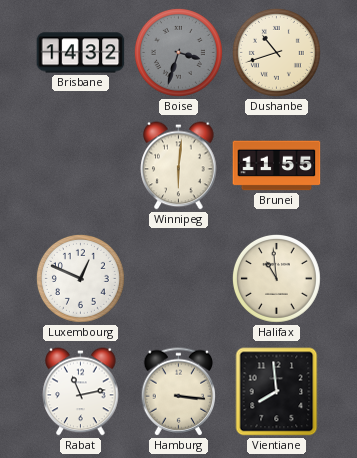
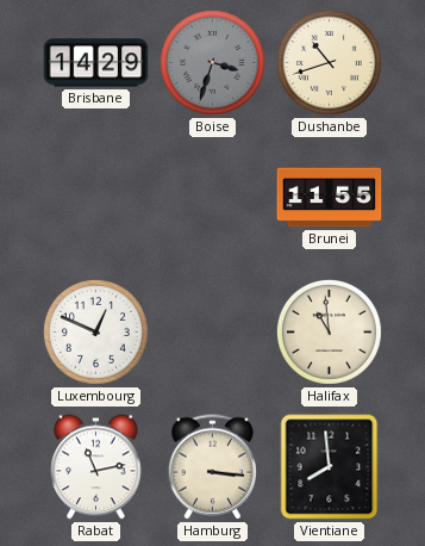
Brisbane: 14:32 -> 14:29 (96, 63)
Winnipeg: 6:01 -> none (179, 166)
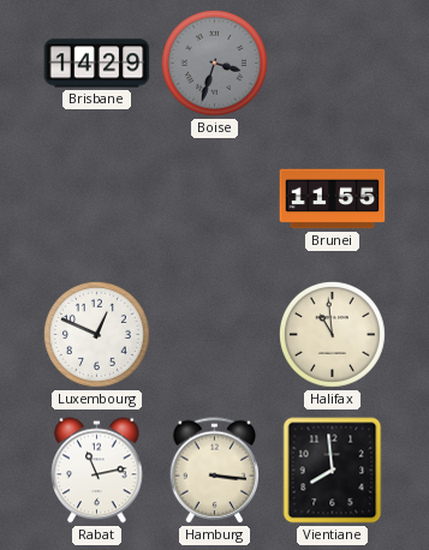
Dushanbe: 10:42 -> none (329, 62)
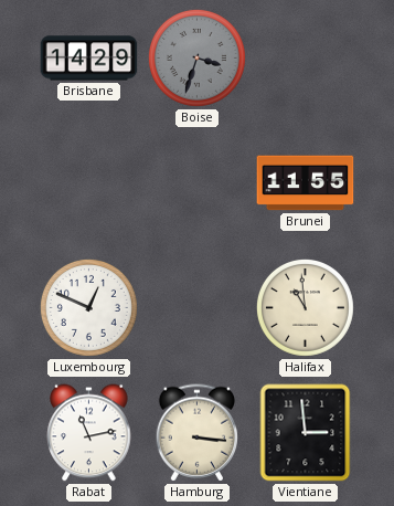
Vientiane: 7:59 -> 2:59 (306, 433)
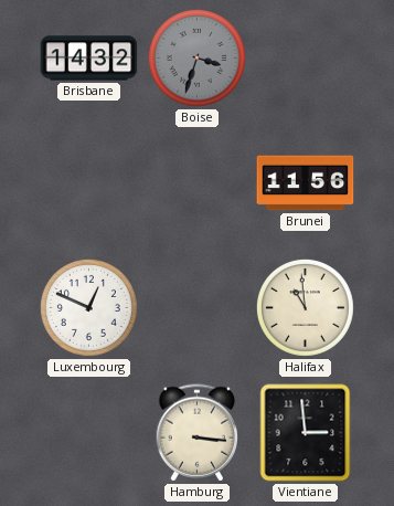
Brisbane: 14:29 -> 14:32 (89, 59)
Brunei: 11:55 -> 11:56 (306, 183)
Rabat: 11:13 -> none (89, 433)
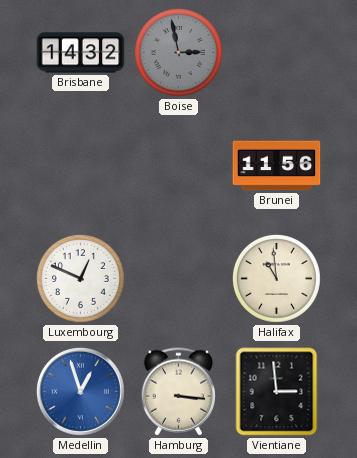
Boise: 3:33 -> 2:58 (178, 52)
Medellin: none -> 12:57 (80, 391)
